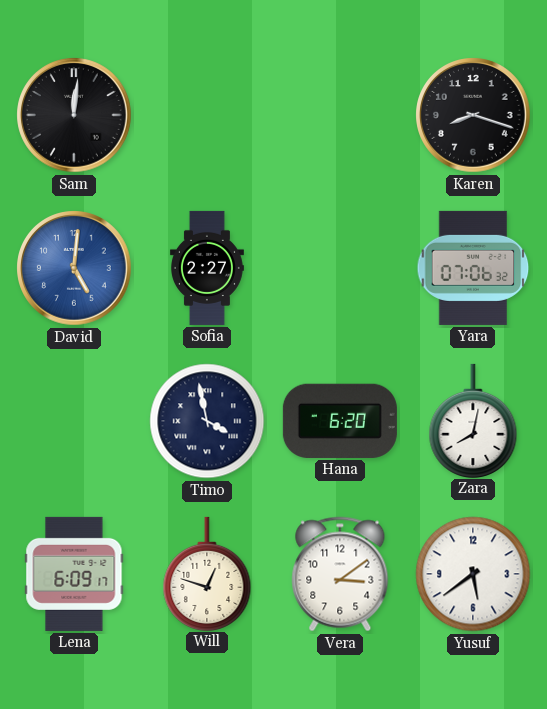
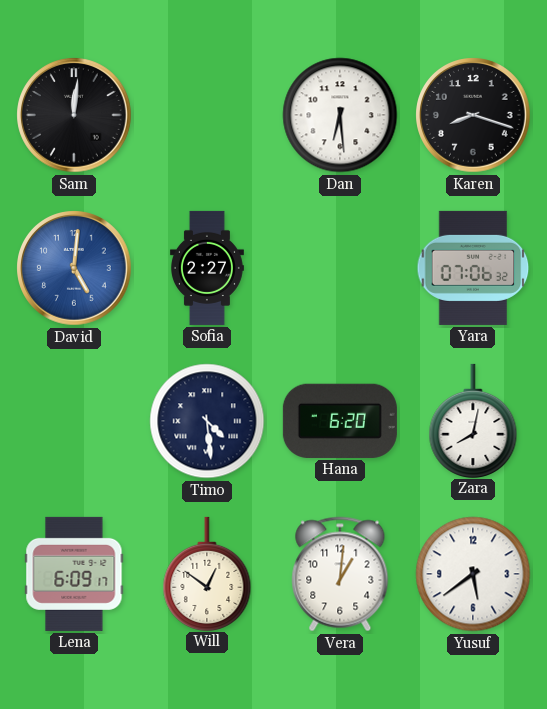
Dan: none -> 6:29 (340, 115)
Timo: 3:58 -> 4:29 (207, 421)
Will: 12:48 -> 12:51 (207, 573)
Vera: 3:09 -> 1:01 (340, 574)
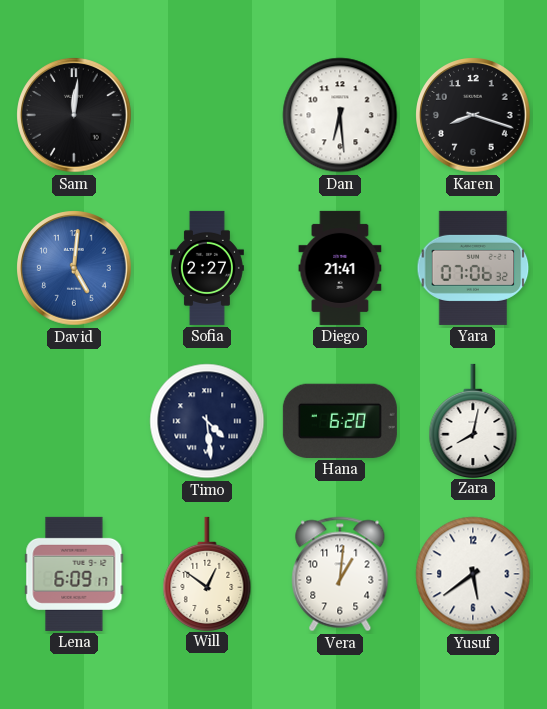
Diego: none -> 21:41 (340, 268)
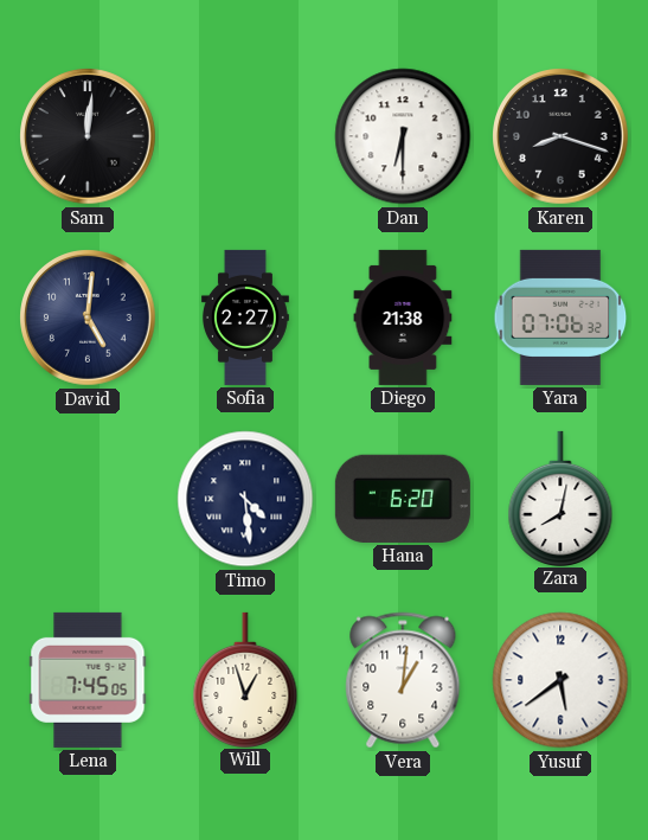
Dan: 6:29 -> 6:30 (403, 136)
David dial: blue -> navy (88, 318)
Diego: 21:41 -> 21:38 (403, 318)
Lena: 6:09 -> 7:45 (88, 680)
Will: 12:51 -> 12:57 (245, 679)
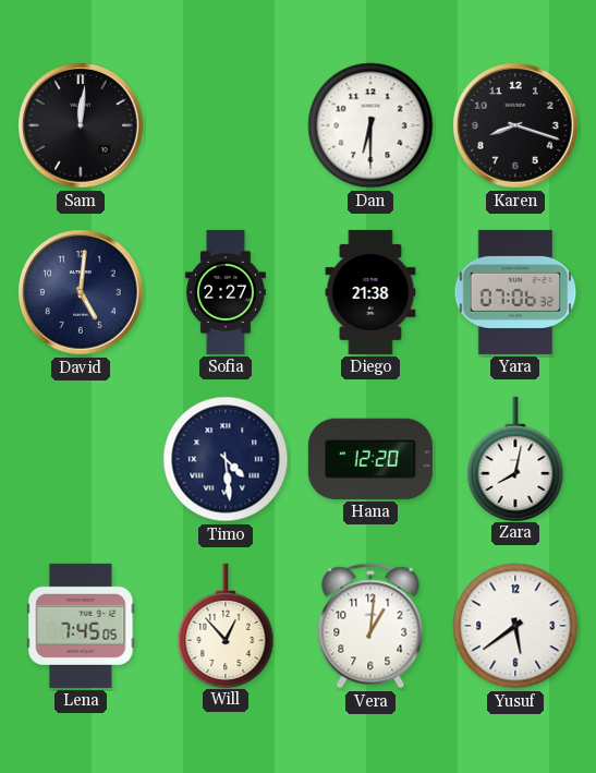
Hana: 6:20 -> 12:20 (370, 459)
Will: 12:57 -> 12:53 (226, 625)
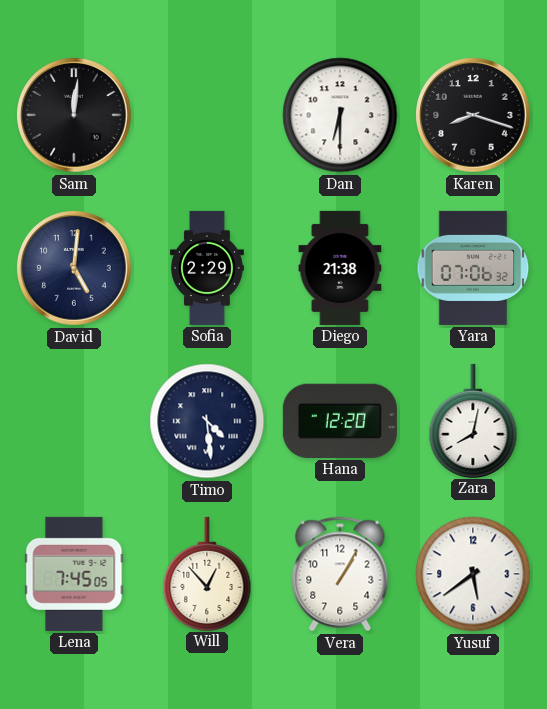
Sofia: 2:27 -> 2:29 (207, 268)
Vera: 1:01 -> 1:05 (340, 574)
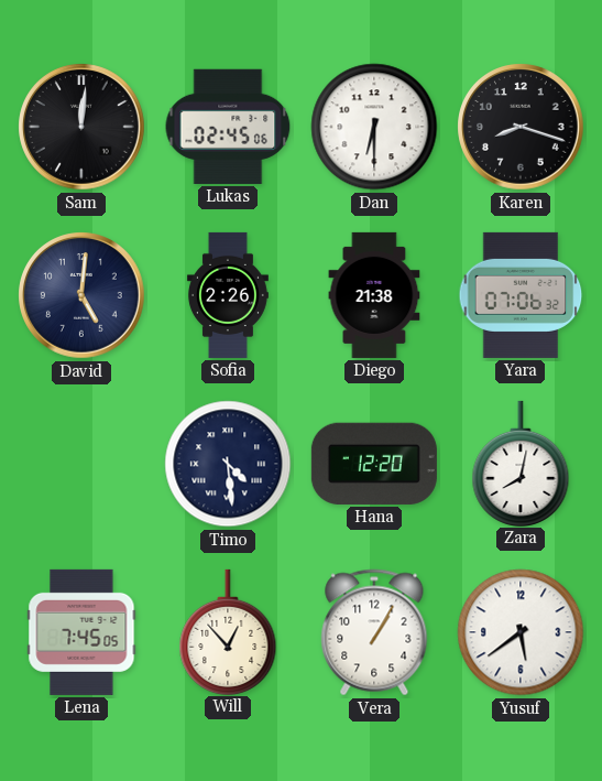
Lukas: none -> 02:45 (228, 127)
Sofia: 2:29 -> 2:26 (228, 295)
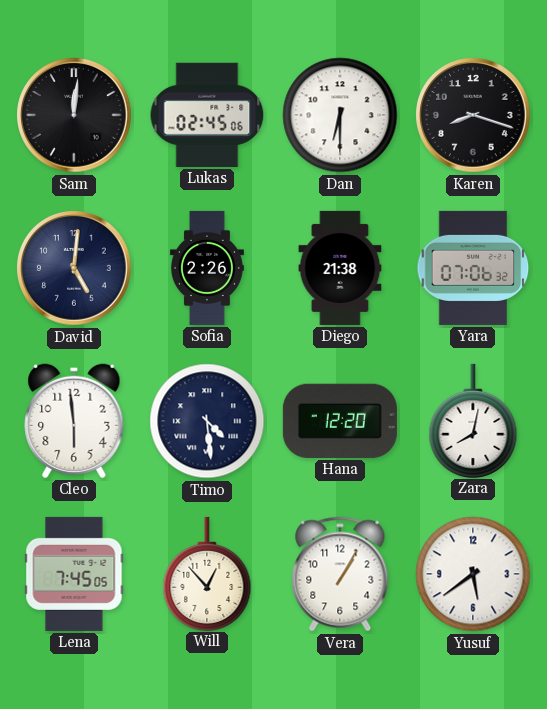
Cleo: none -> 5:59 (74, 421)
